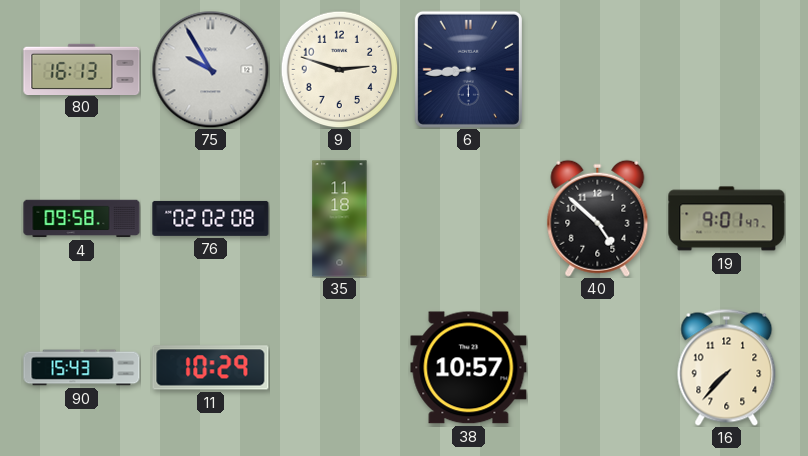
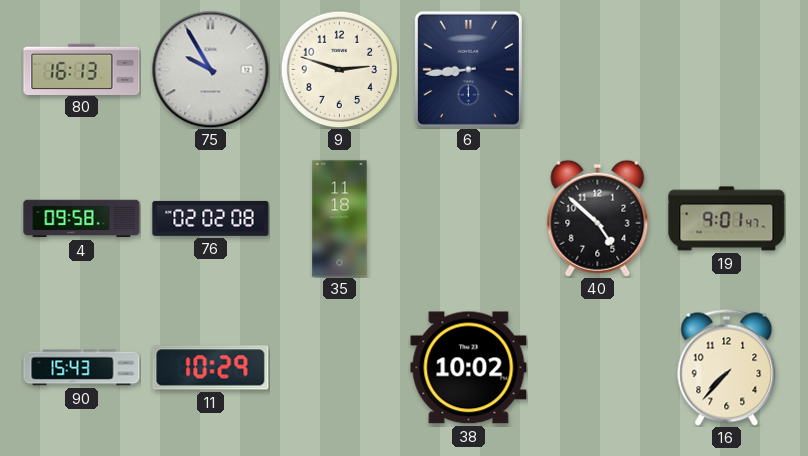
38: 10:57 -> 10:02 (469, 368)
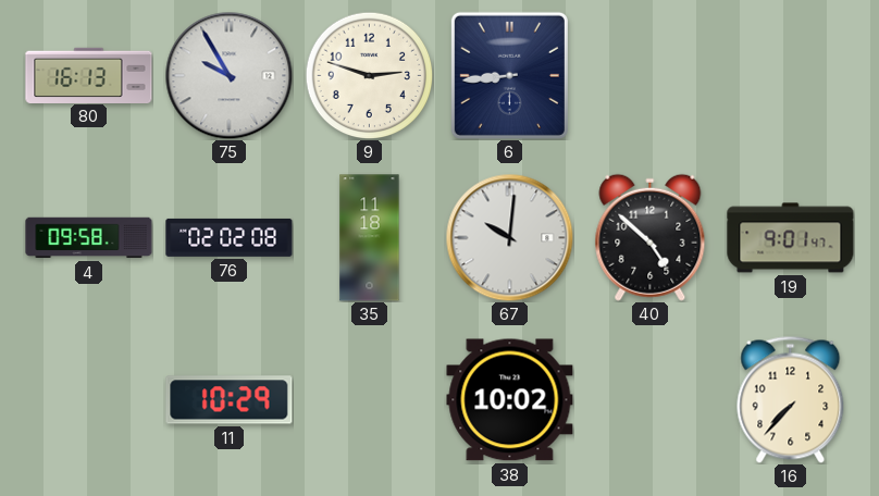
67: none -> 10:01 (509, 237)
90: 15:43 -> none (82, 368)
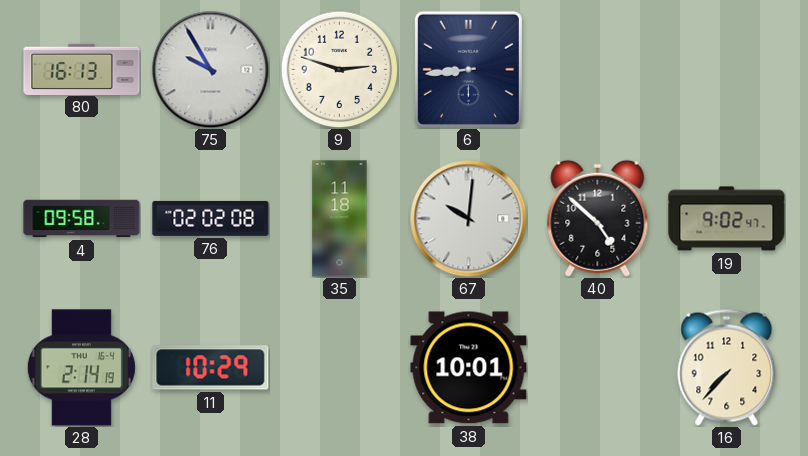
19: 9:01 -> 9:02 (727, 219)
28: none -> 2:14 (81, 368)
38: 10:02 -> 10:01 (469, 368)
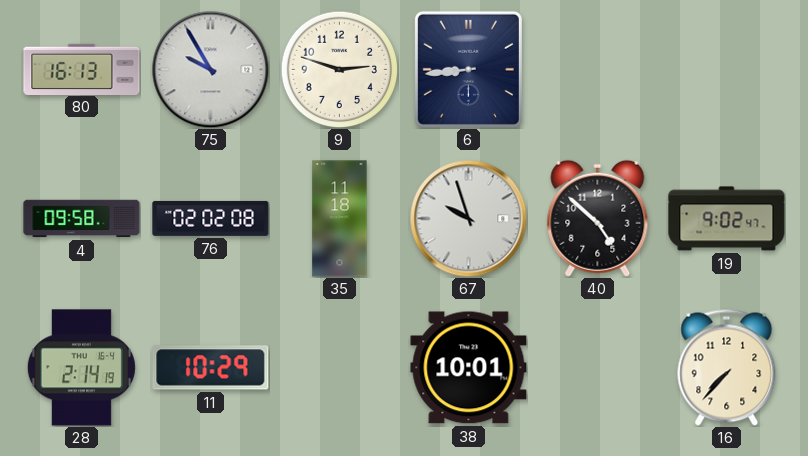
67: 10:01 -> 9:57 (468, 218)
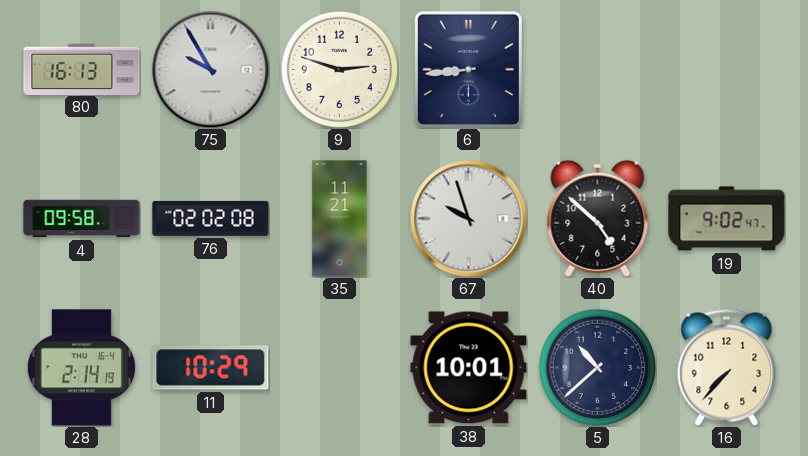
35: 11:18 -> 11:21 (340, 219)
5: none -> 10:38 (597, 367)
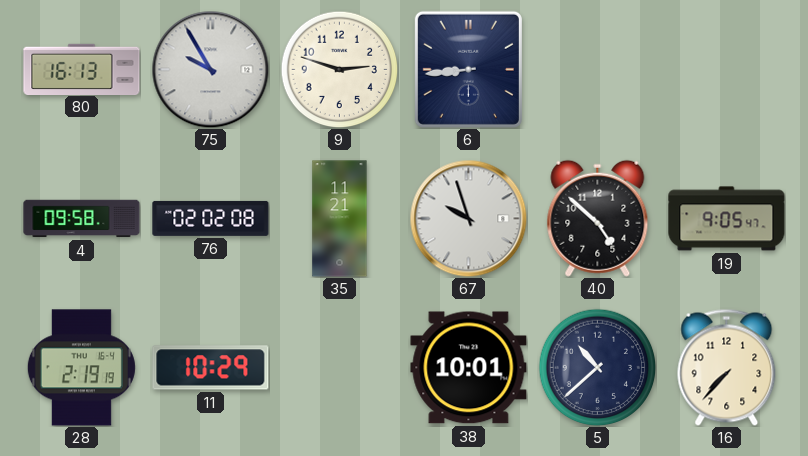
19: 9:02 -> 9:05 (727, 219)
28: 2:14 -> 2:19 (81, 368)
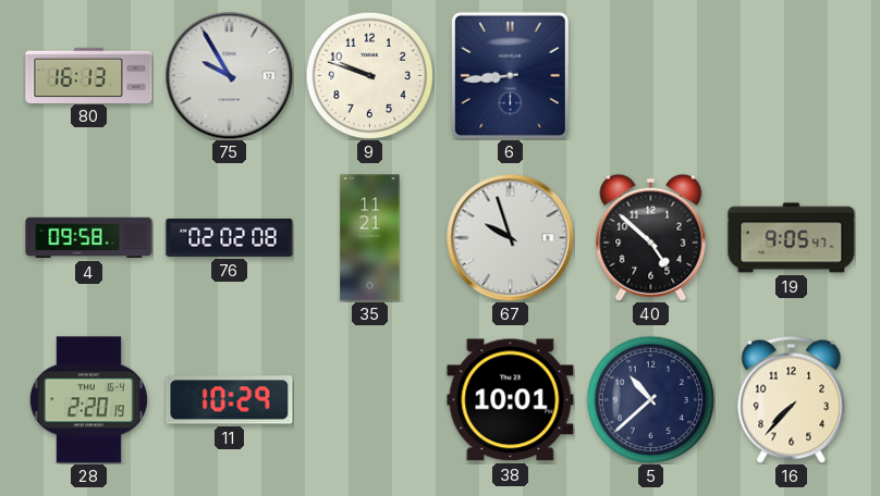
9: 2:48 -> 9:48 (369, 75)
28: 2:19 -> 2:20 (88, 400)
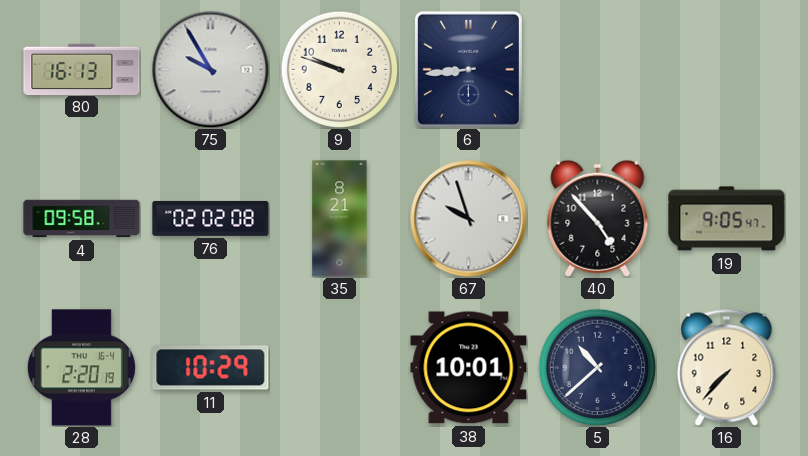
35: 11:21 -> 8:21 (340, 219)
40: 4:52 -> 4:53 (598, 218)
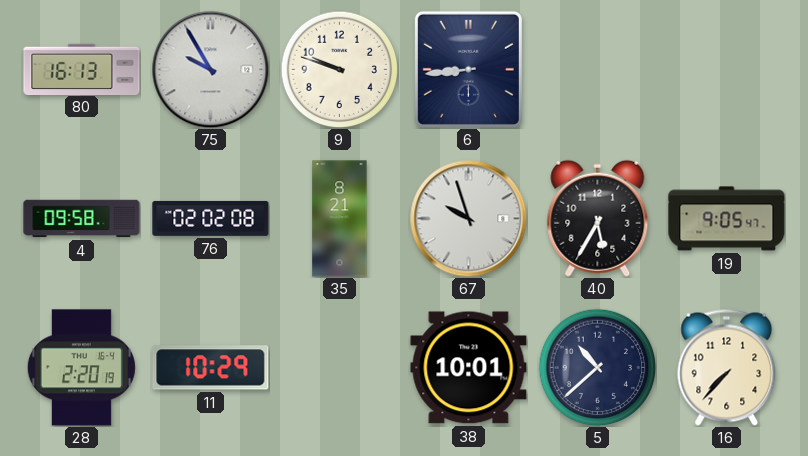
40: 4:53 -> 5:35 (598, 218)
